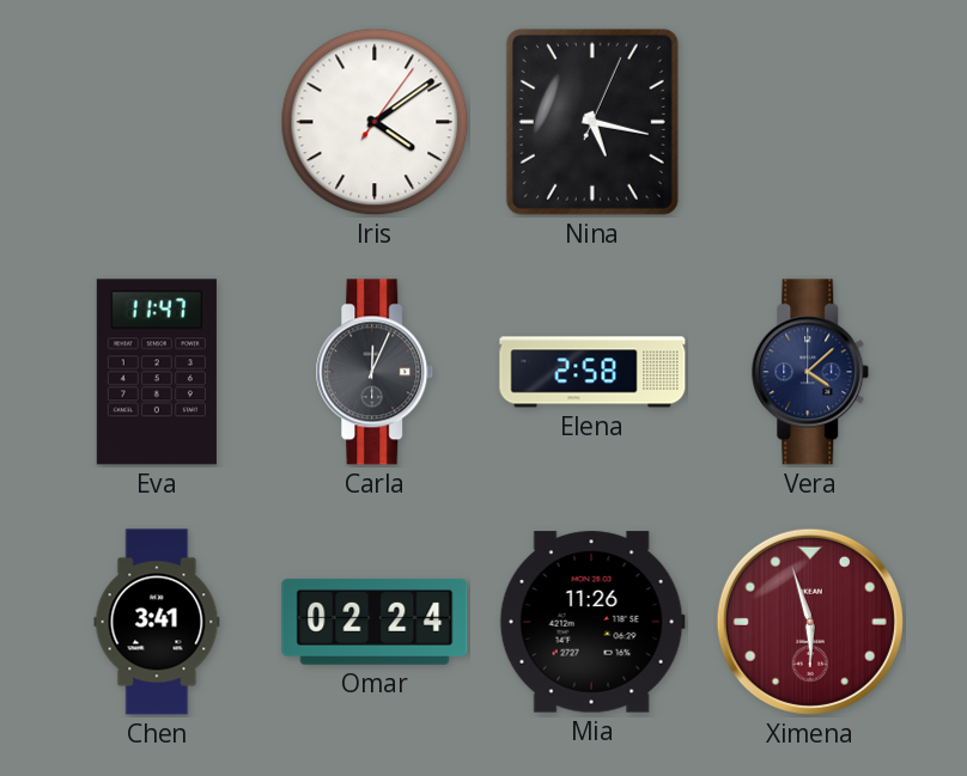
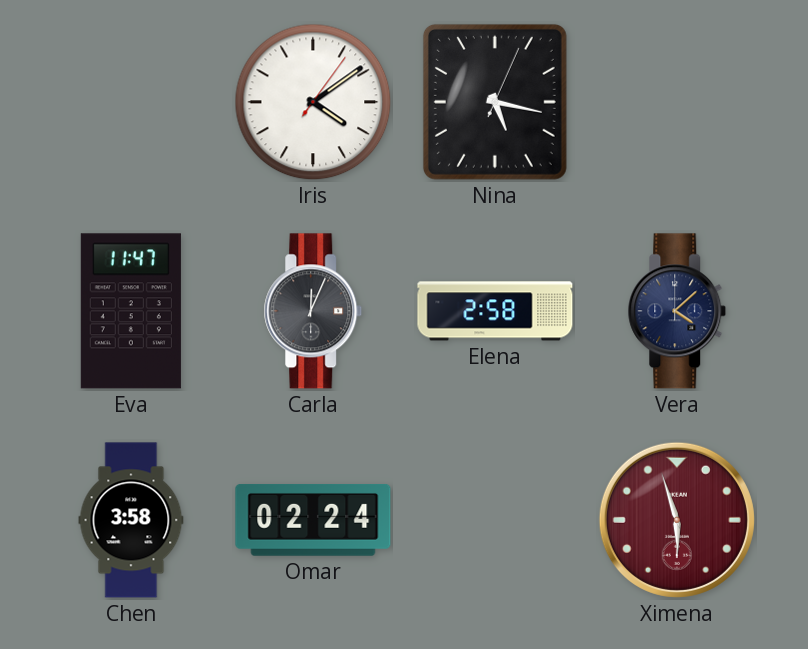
Chen: 3:41 -> 3:58 (131, 520)
Mia: 11:26 -> none (592, 622)
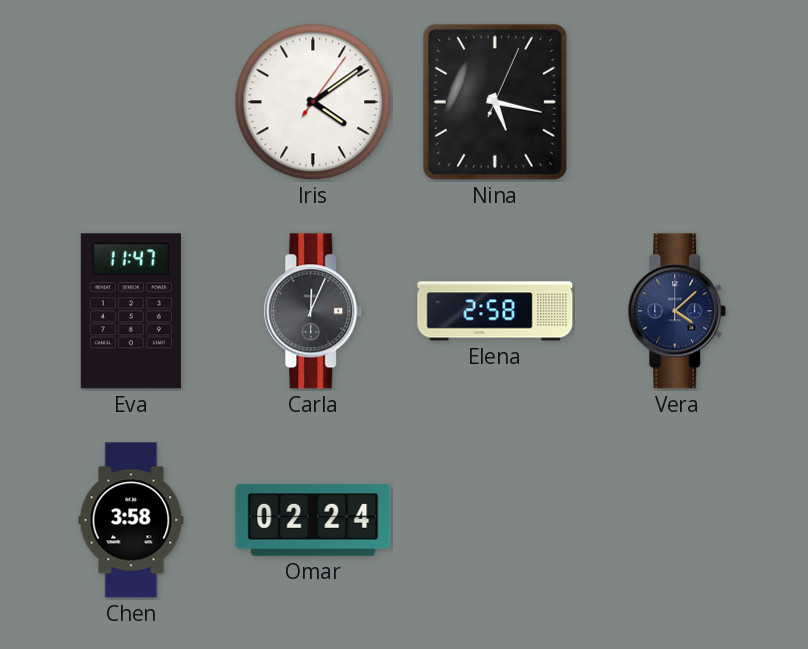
Ximena: 5:57 -> none (677, 520)
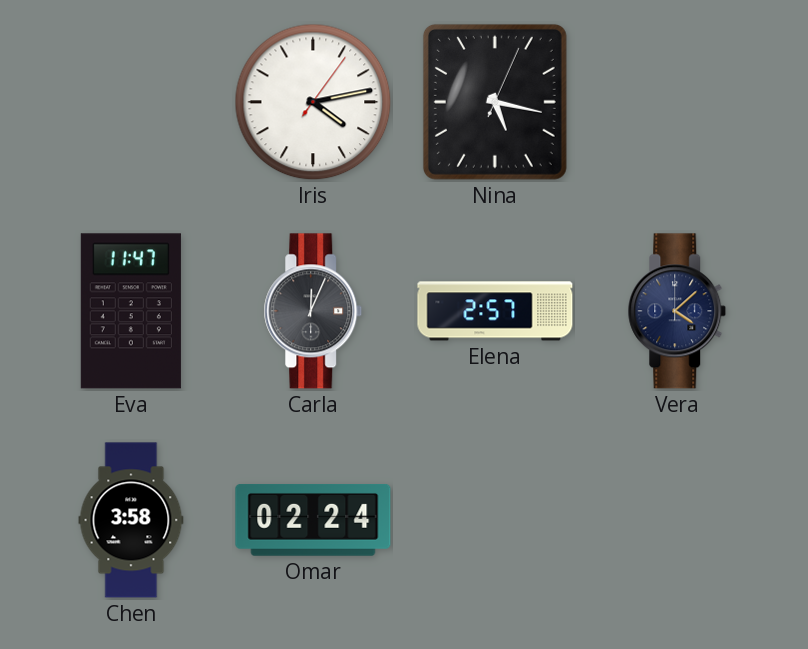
Iris: 4:09 -> 4:13 (313, 102)
Elena: 2:58 -> 2:57 (495, 311)
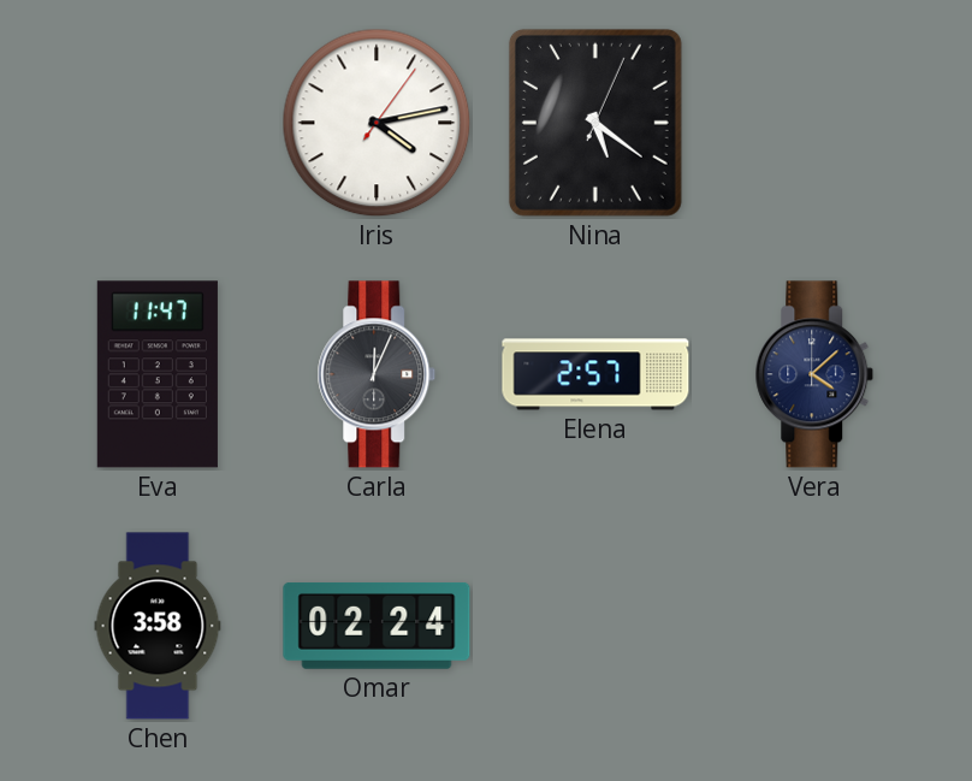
Nina: 5:17 -> 5:21 (595, 123)
